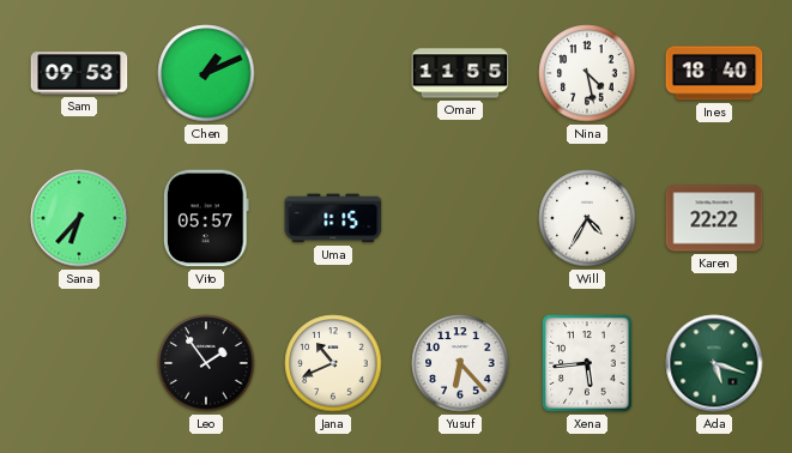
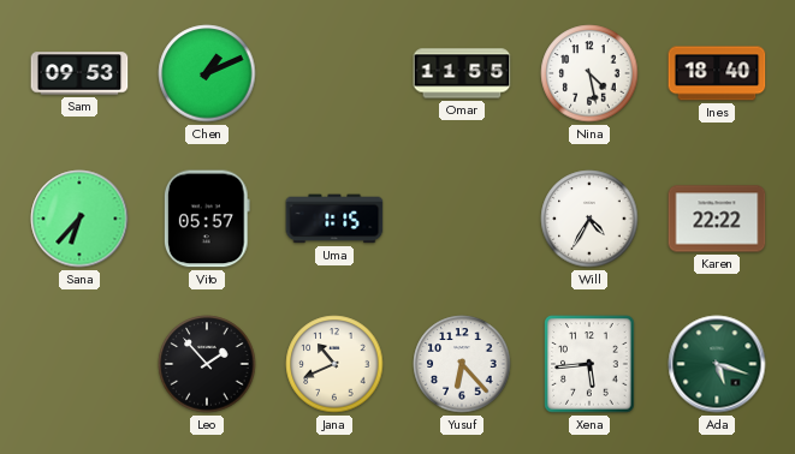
Leo: 1:54 -> 1:53 (207, 364)
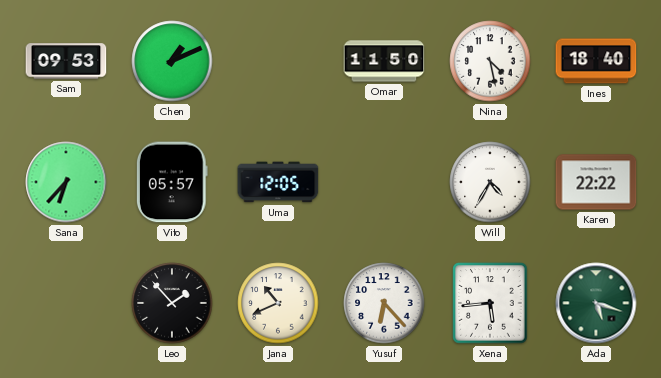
Omar: 11:55 -> 11:50 (384, 61)
Uma: 1:15 -> 12:05 (278, 182)
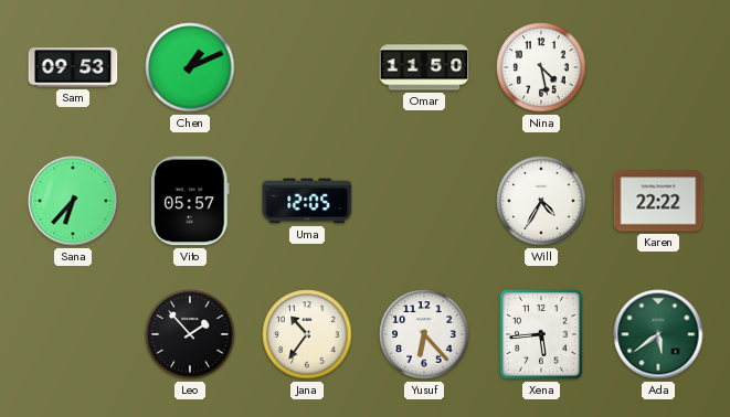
Ines: 18:40 -> none (596, 61)
Jana: 10:41 -> 10:36 (307, 334)
Ada: 5:18 -> 5:39 (658, 334)
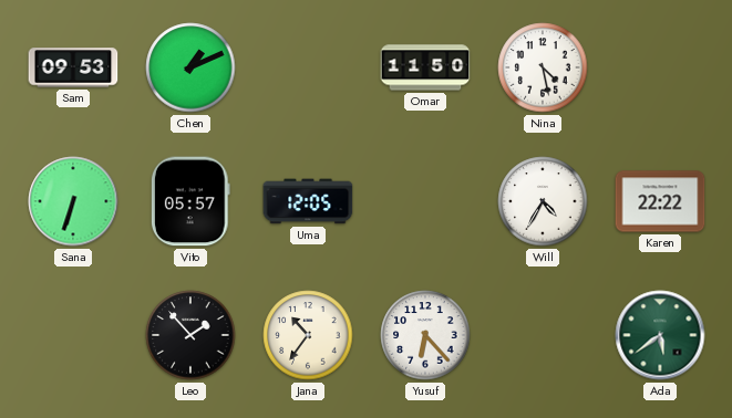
Sana: 6:37 -> 6:33 (73, 201)
Xena: 5:44 -> none (541, 334)
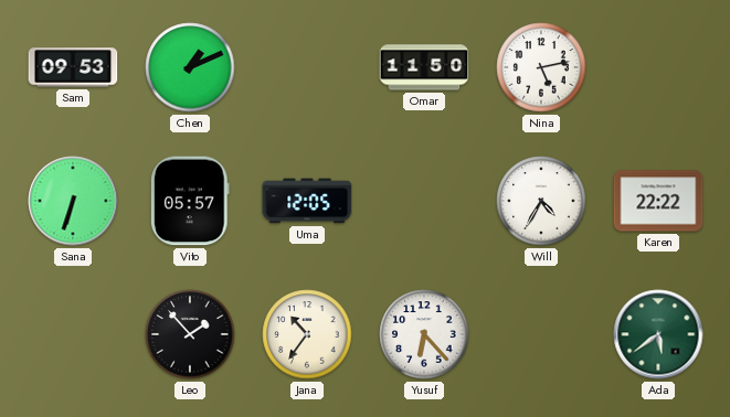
Nina: 4:28 -> 5:13 (541, 67)
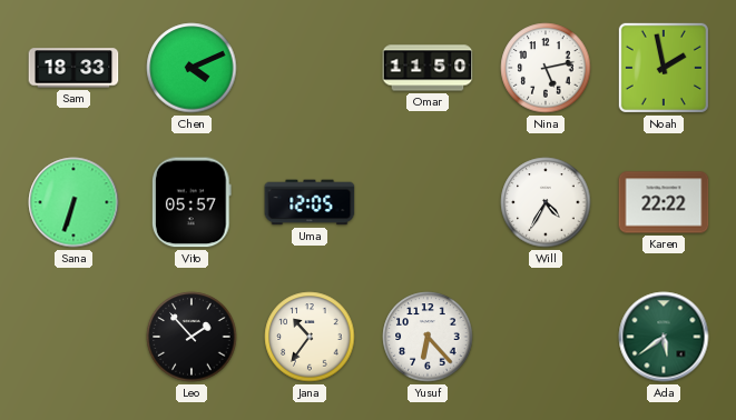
Sam: 09:53 -> 18:33 (73, 68)
Chen: 1:11 -> 4:11 (192, 68)
Noah: none -> 1:58 (664, 68)
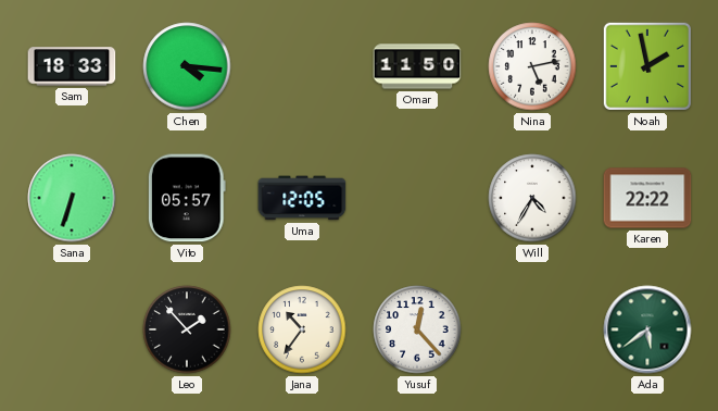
Chen: 4:11 -> 4:16 (187, 66)
Yusuf: 6:23 -> 12:23 (417, 329)
